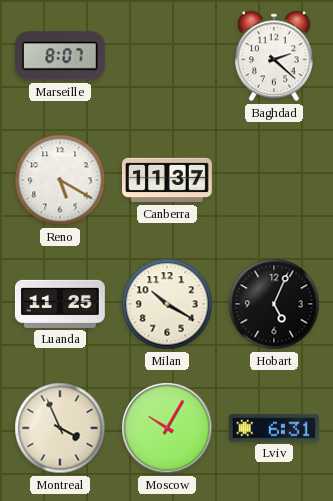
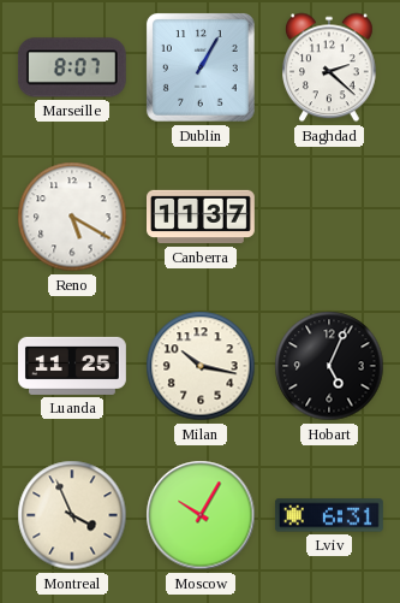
Dublin: none -> 1:05 (202, 69)
Milan: 10:20 -> 10:17 (201, 366)
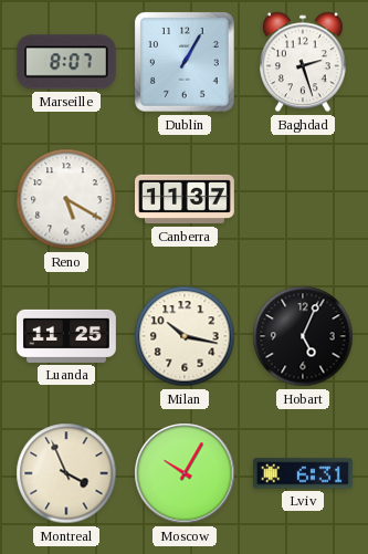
Baghdad: 2:22 -> 2:27 (304, 62)
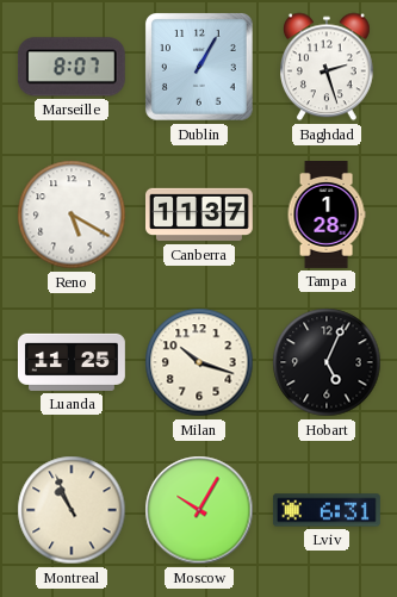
Tampa: none -> 1:28 (327, 216)
Milan: 10:17 -> 10:18 (199, 362)
Montreal: 3:56 -> 10:56 (72, 510)
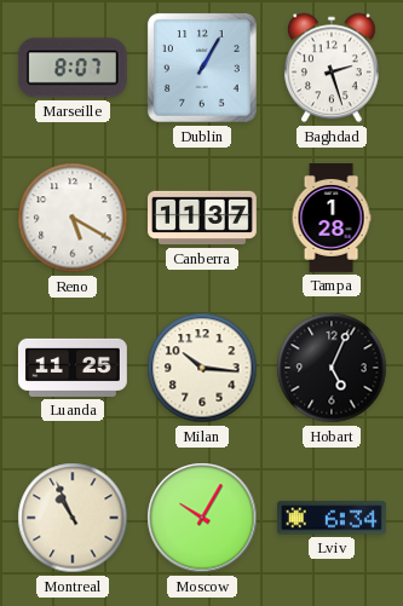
Milan: 10:18 -> 10:16 (202, 368)
Lviv: 6:31 -> 6:34 (332, 518)
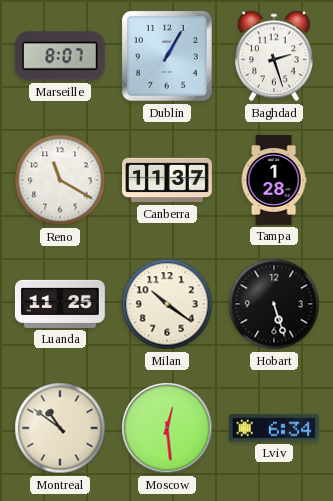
Reno: 5:20 -> 11:20 (60, 180)
Milan: 10:16 -> 10:21 (167, 304)
Hobart: 5:04 -> 5:27 (274, 304)
Montreal: 10:56 -> 10:51 (60, 428)
Moscow: 10:05 -> 12:29 (167, 428)
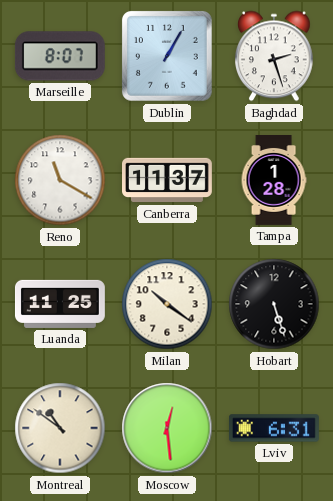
Lviv: 6:34 -> 6:31 (274, 428)
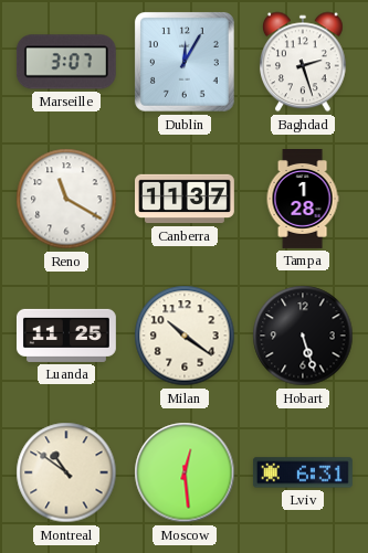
Marseille: 8:07 -> 3:07 (66, 62)
Dublin: 1:05 -> 12:05 (186, 63)
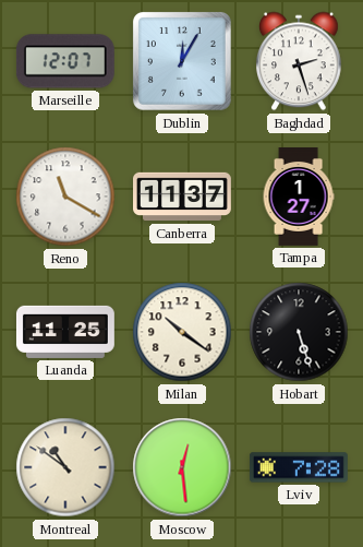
Marseille: 3:07 -> 12:07 (65, 61)
Tampa: 1:28 -> 1:27 (299, 198)
Lviv: 6:31 -> 7:28 (299, 467)
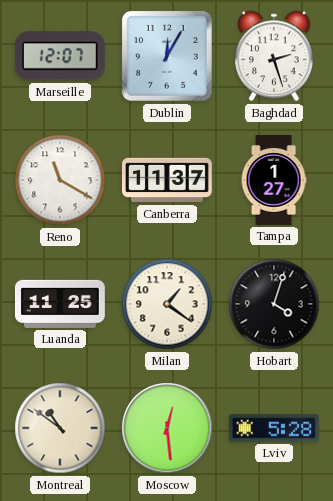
Milan: 10:21 -> 1:21 (167, 304)
Hobart: 5:27 -> 4:03 (274, 304)
Lviv: 7:28 -> 5:28 (274, 428)
